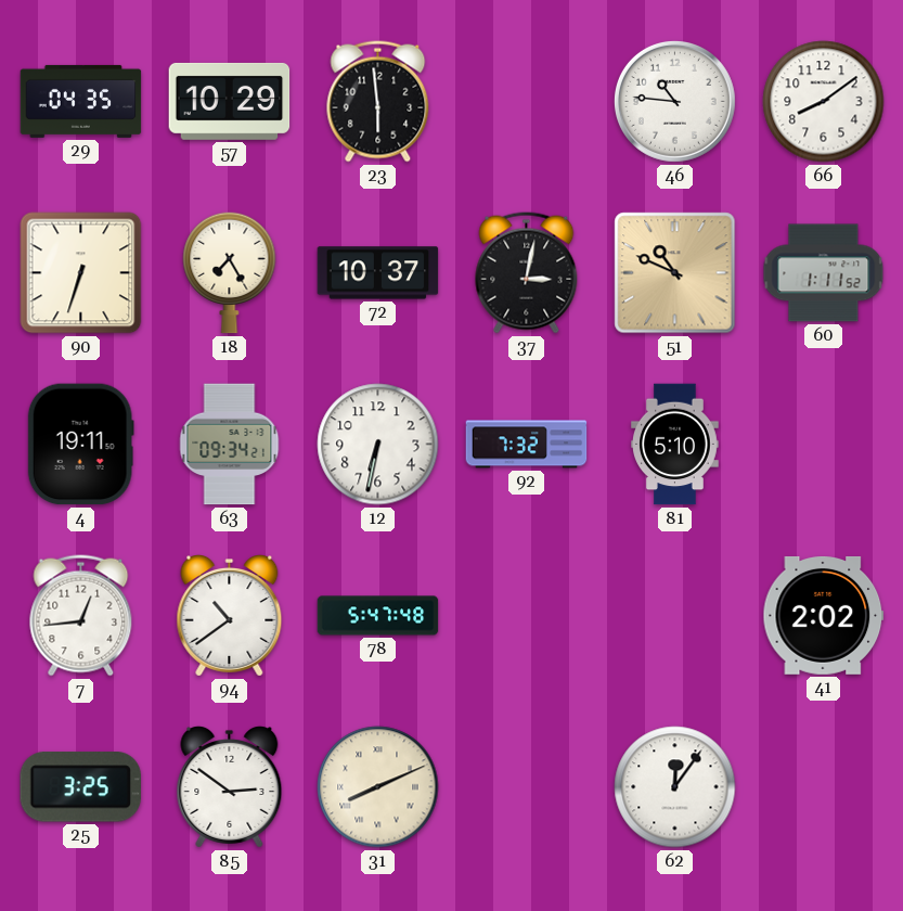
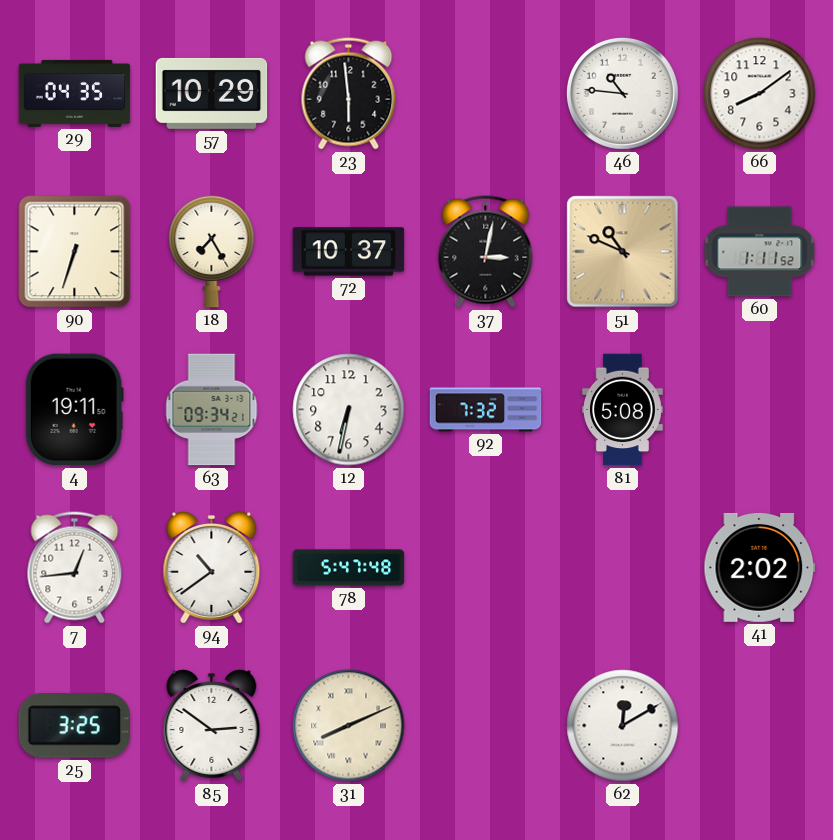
81: 5:10 -> 5:08 (623, 410)
62: 12:06 -> 12:10 (623, 726)
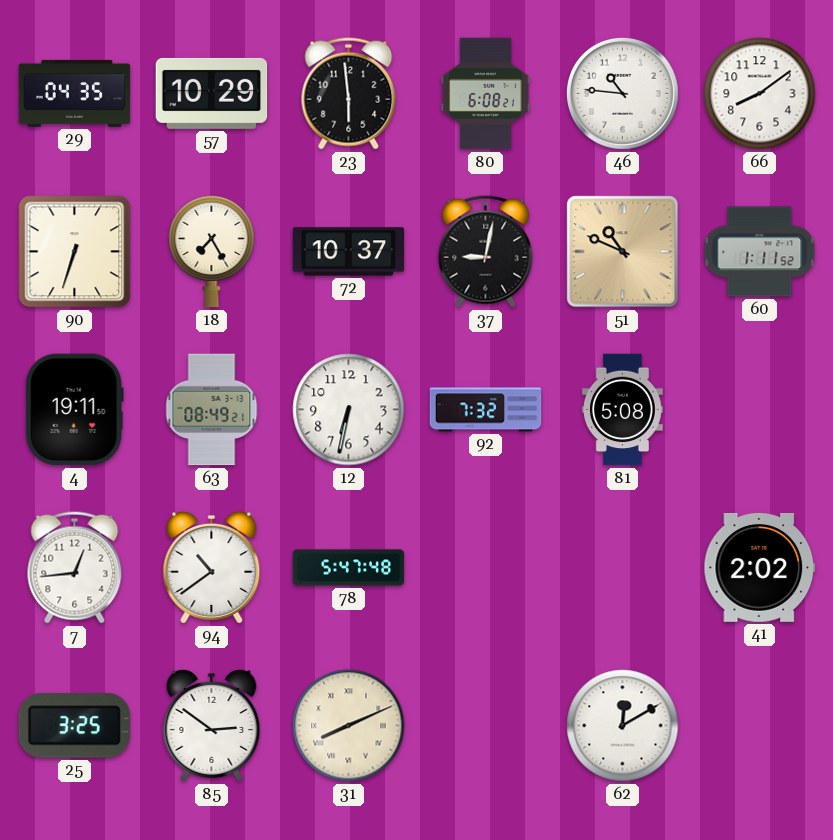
80: none -> 6:08 (485, 94)
37: 3:02 -> 9:02 (486, 252)
63: 09:34 -> 08:49 (212, 410)
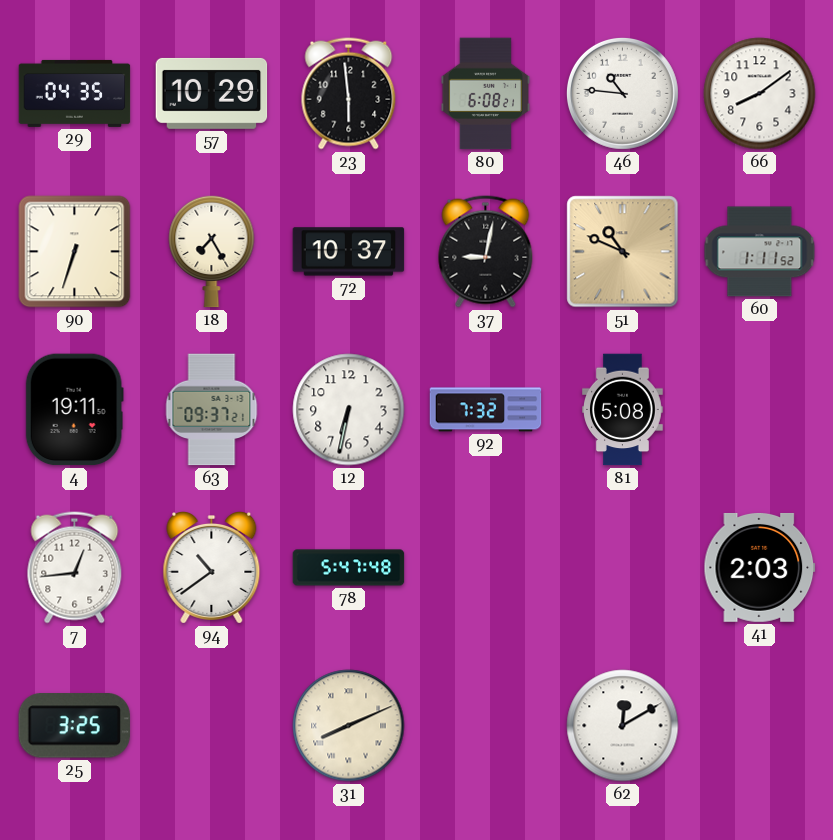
63: 08:49 -> 09:37 (212, 410)
41: 2:02 -> 2:03 (760, 567)
85: 2:51 -> none (212, 726)
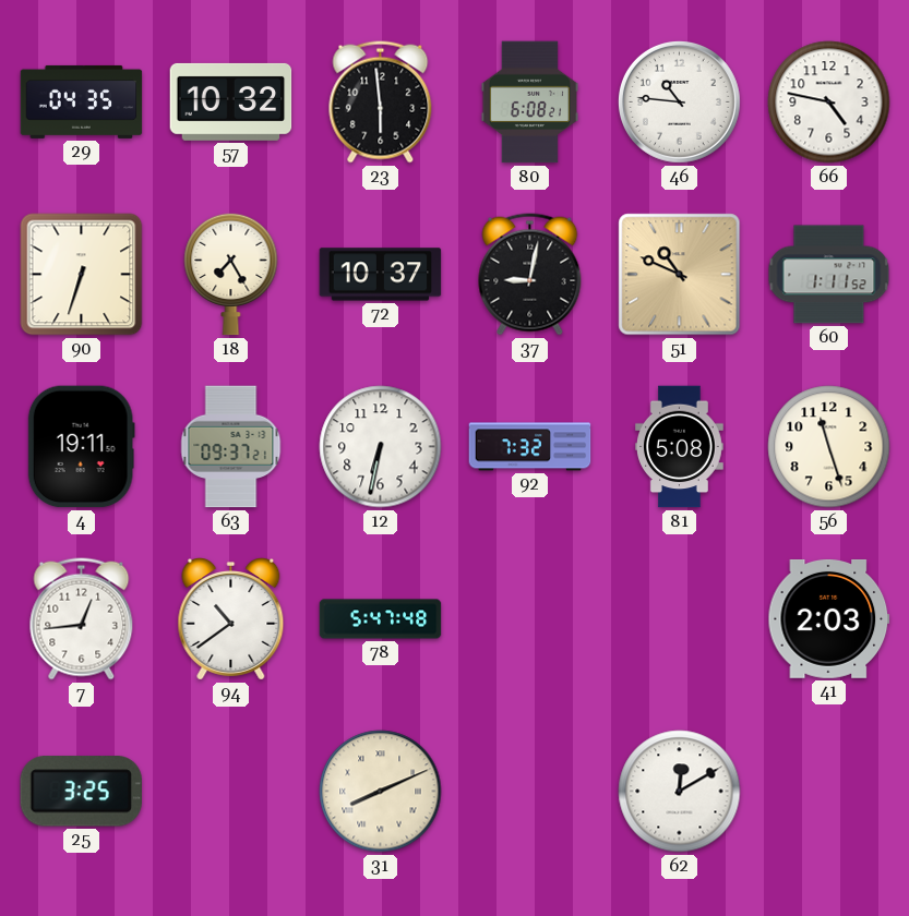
57: 10:29 -> 10:32 (231, 101)
66: 8:09 -> 4:47 (829, 103)
56: none -> 11:27 (829, 447)
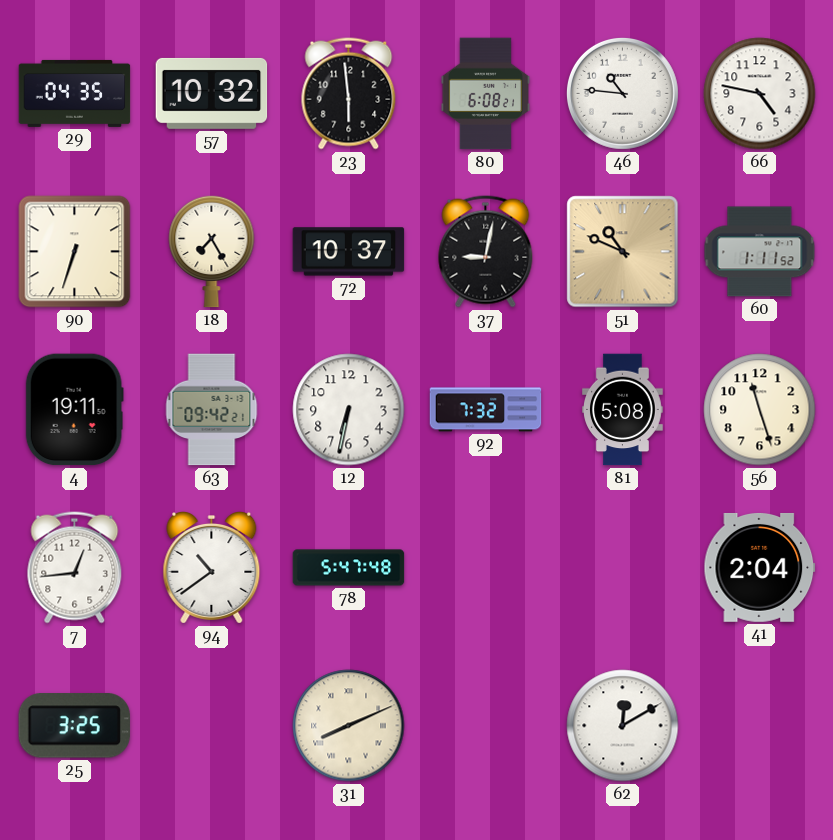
63: 09:37 -> 09:42 (212, 410)
41: 2:03 -> 2:04 (760, 567)
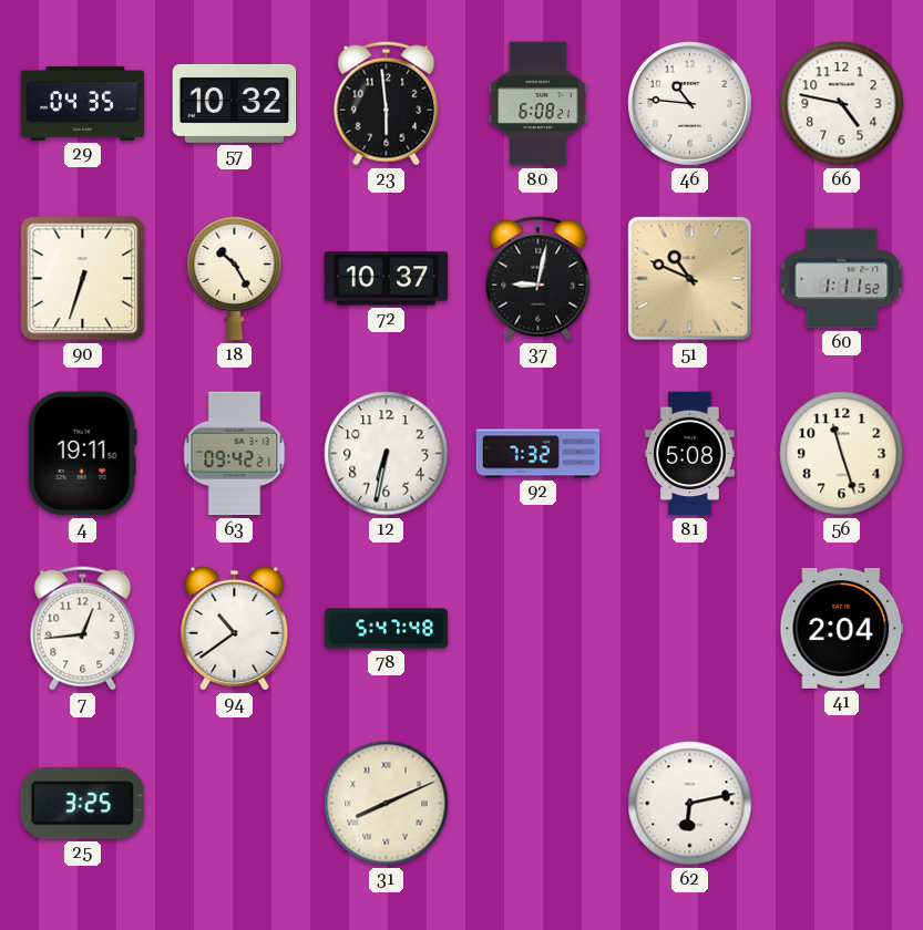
18: 7:25 -> 10:25 (235, 278)
62: 12:10 -> 6:13 (690, 804)
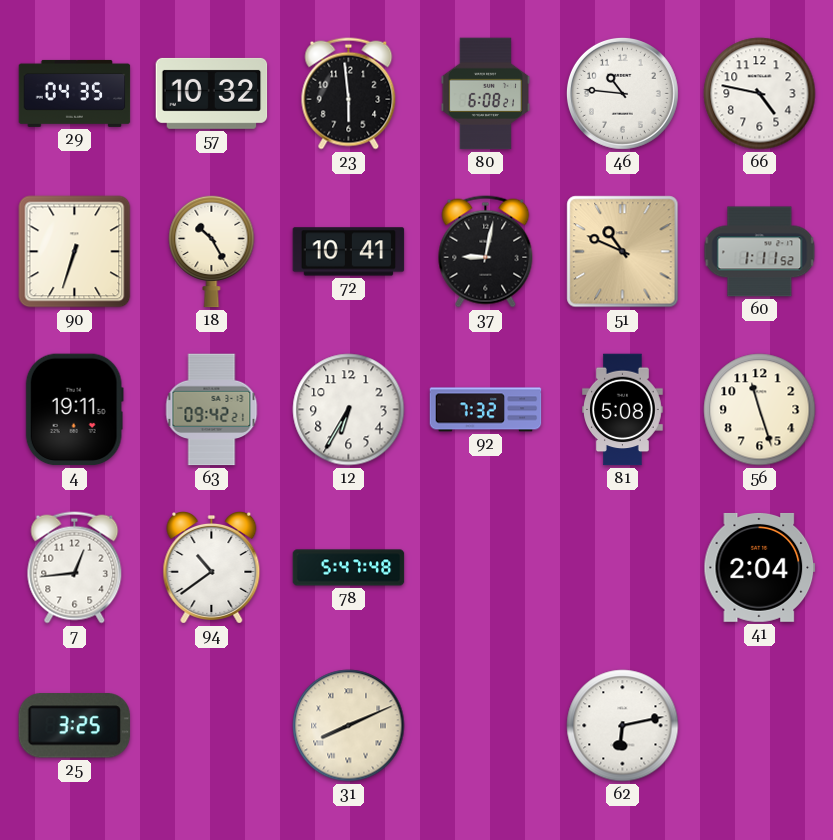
72: 10:37 -> 10:41 (349, 252)
12: 6:32 -> 6:35 (349, 410)
